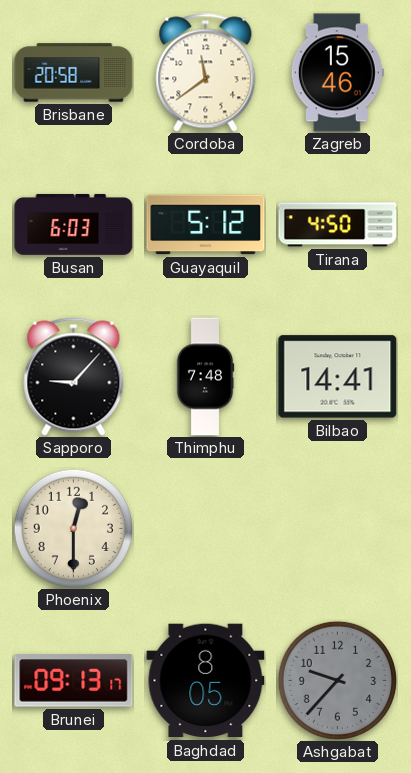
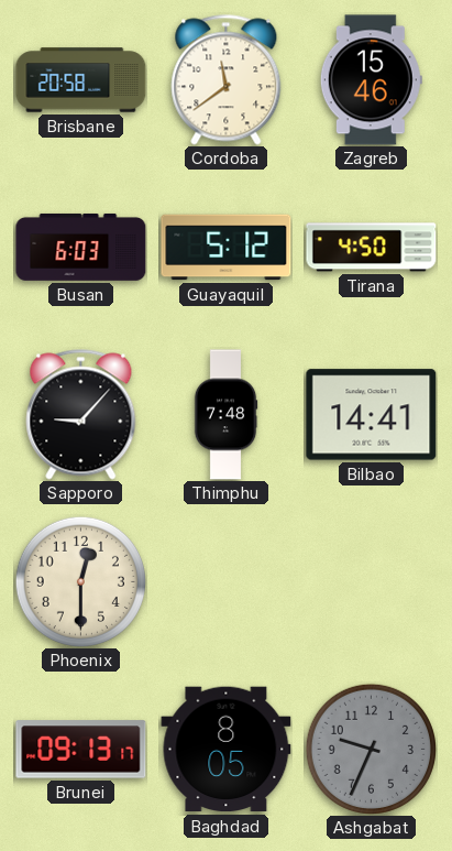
Ashgabat: 9:37 -> 9:34 (371, 749)
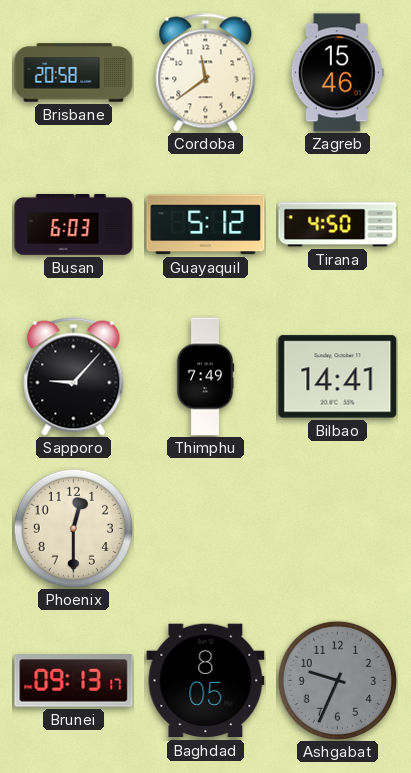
Thimphu: 7:48 -> 7:49 (205, 377)
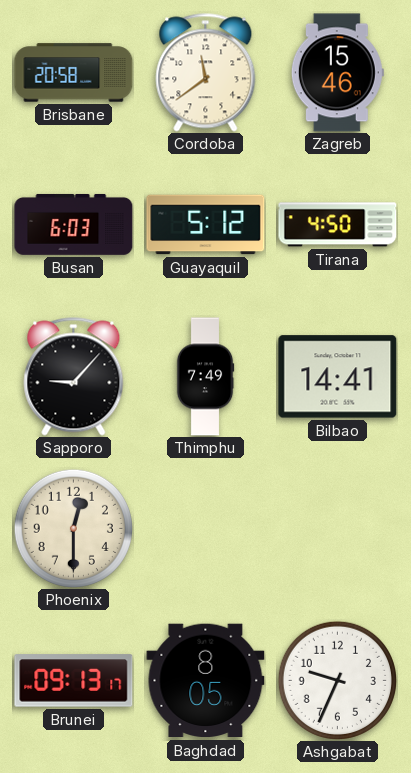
Ashgabat dial: grey -> white (337, 680)
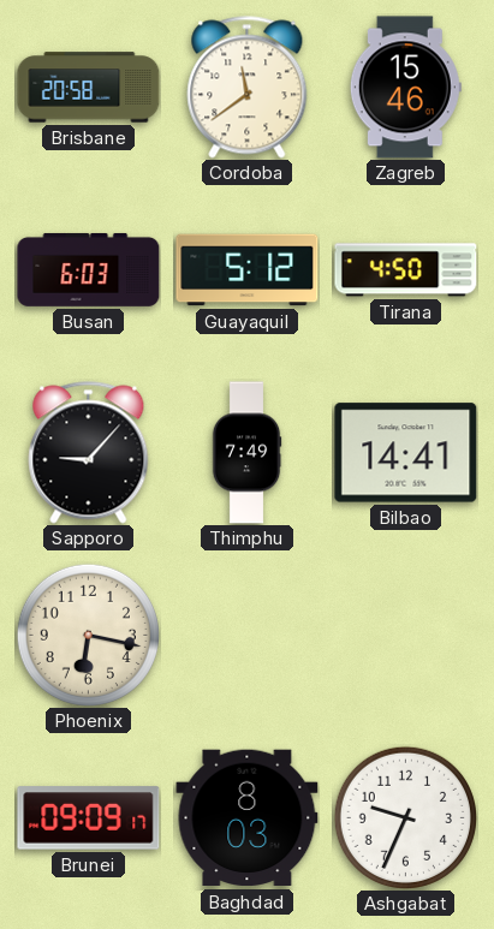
Phoenix: 12:30 -> 6:17 (88, 635)
Brunei: 09:13 -> 09:09 (89, 818)
Baghdad: 8:05 -> 8:03 (248, 818)
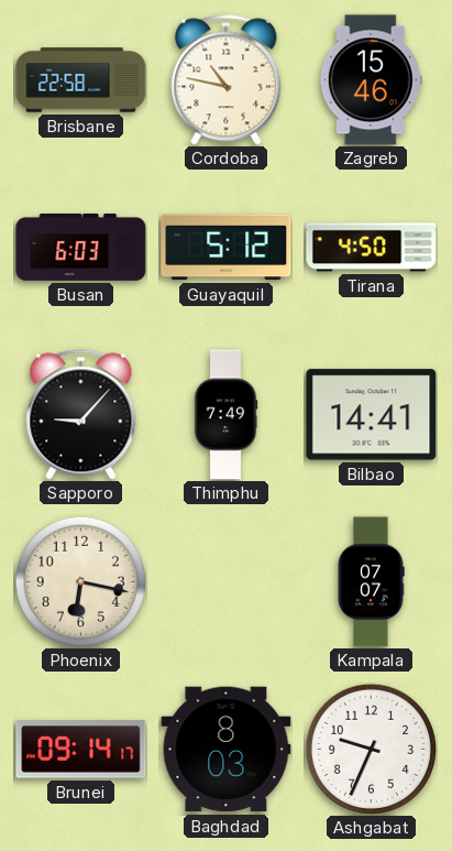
Brisbane: 20:58 -> 22:58 (81, 80)
Cordoba: 11:39 -> 10:47 (227, 80)
Kampala: none -> 07:07 (371, 582)
Brunei: 09:09 -> 09:14 (81, 750)
